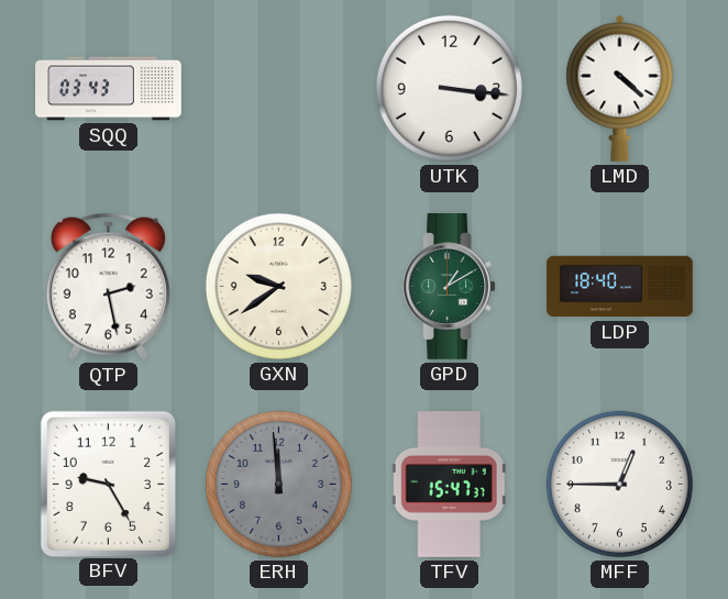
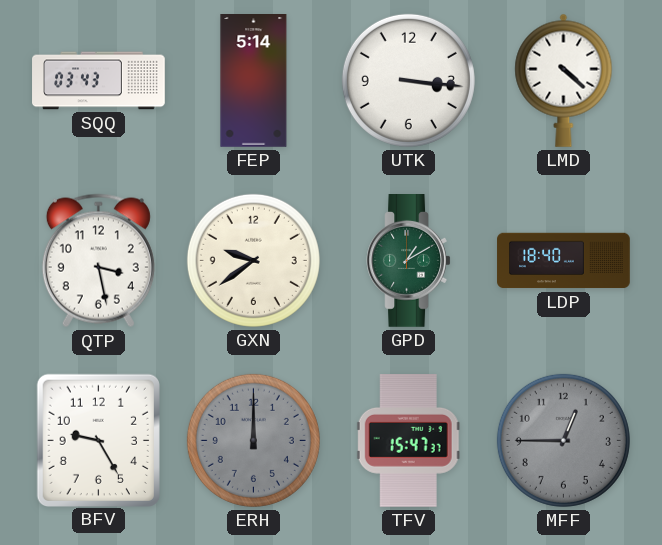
FEP: none -> 5:14 (254, 81)
QTP: 2:28 -> 3:28 (98, 261)
ERH: 11:59 -> 12:00 (253, 440)
MFF dial: white -> grey (563, 440)
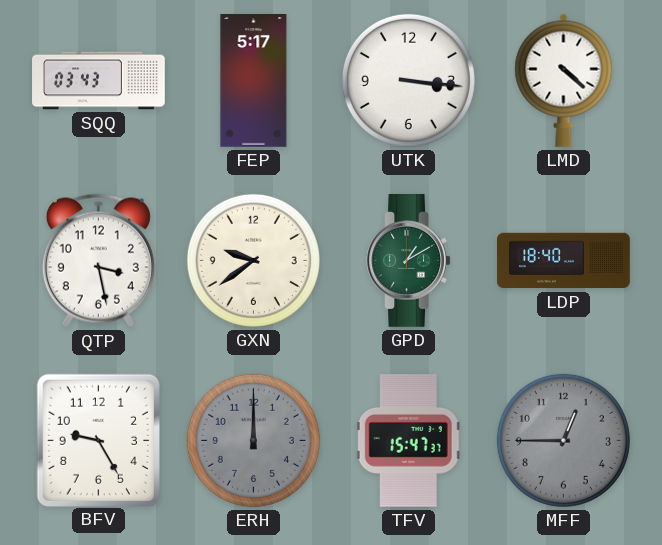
FEP: 5:14 -> 5:17 (254, 81)
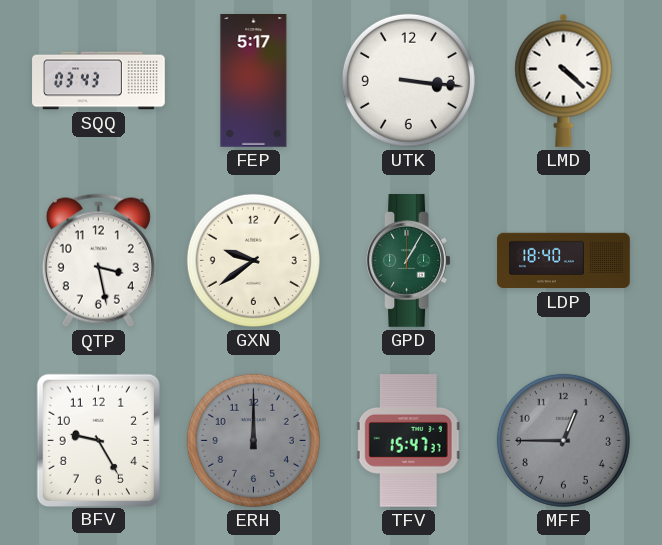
GPD: 1:10 -> 1:05 (409, 261)
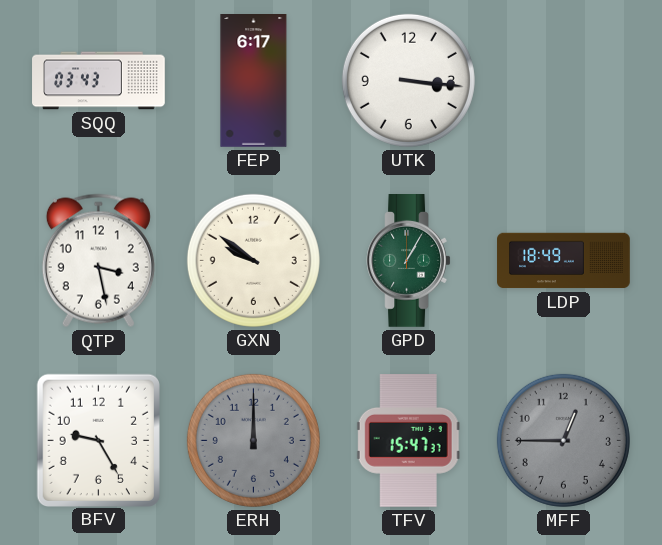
FEP: 5:17 -> 6:17 (254, 81)
LMD: 4:22 -> none (564, 80)
GXN: 9:39 -> 9:51 (253, 260)
LDP: 18:40 -> 18:49 (564, 261)
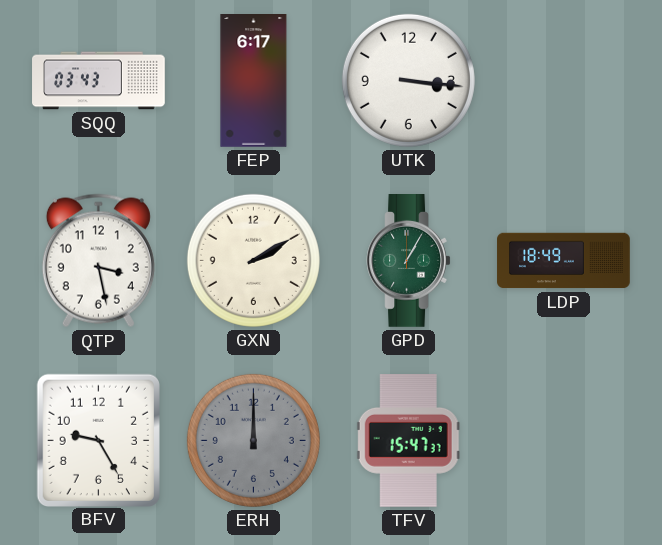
GXN: 9:51 -> 2:10 (253, 260)
MFF: 12:45 -> none (563, 440)
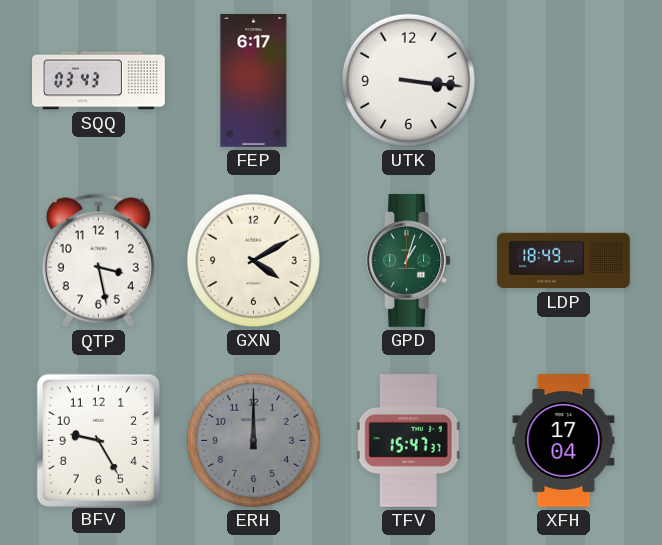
GXN: 2:10 -> 4:10 (253, 260)
GPD: 1:05 -> 1:03 (409, 261)
XFH: none -> 17:04 (564, 441)
